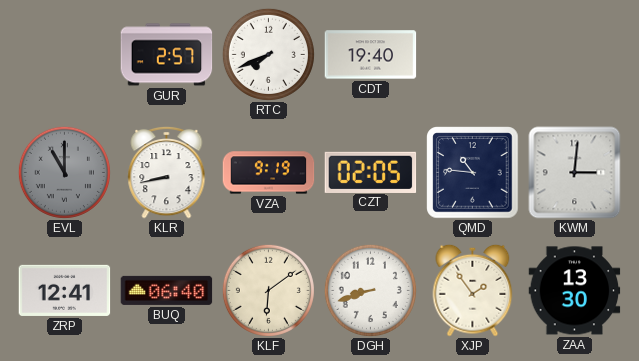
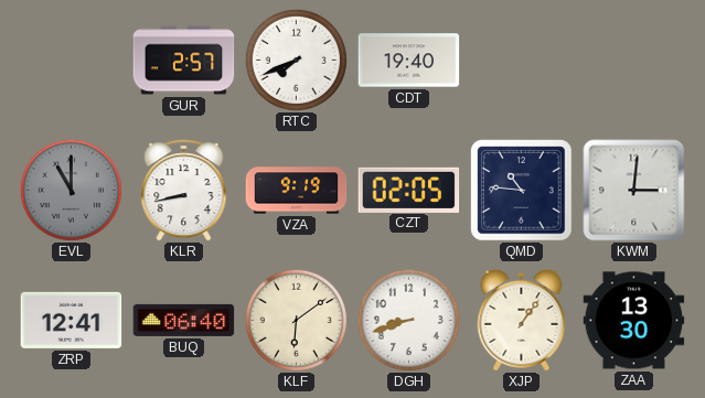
XJP: 1:54 -> 1:06 (522, 320)
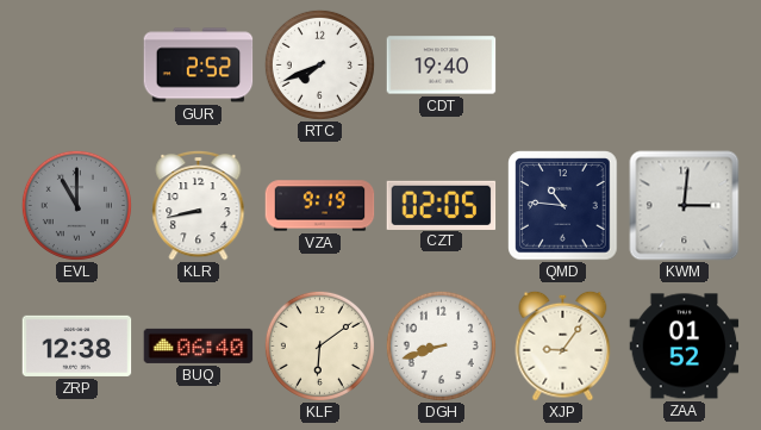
GUR: 2:57 -> 2:52 (199, 66)
ZRP: 12:41 -> 12:38 (77, 345)
XJP: 1:06 -> 9:06 (563, 345)
ZAA: 13:30 -> 01:52 (685, 347)
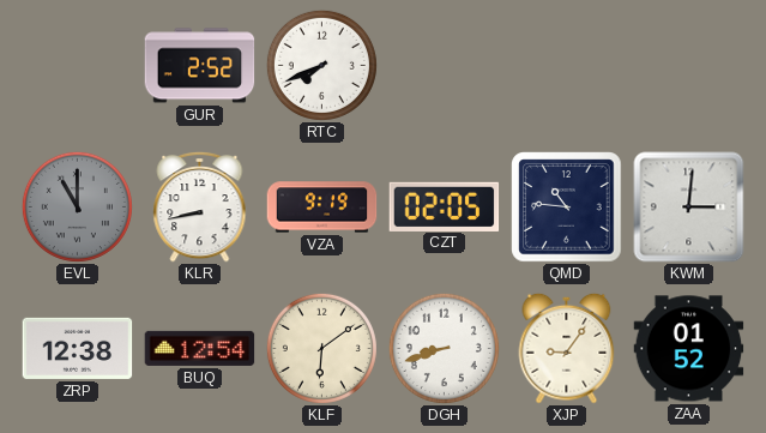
CDT: 19:40 -> none (442, 66)
BUQ: 06:40 -> 12:54 (200, 348)
